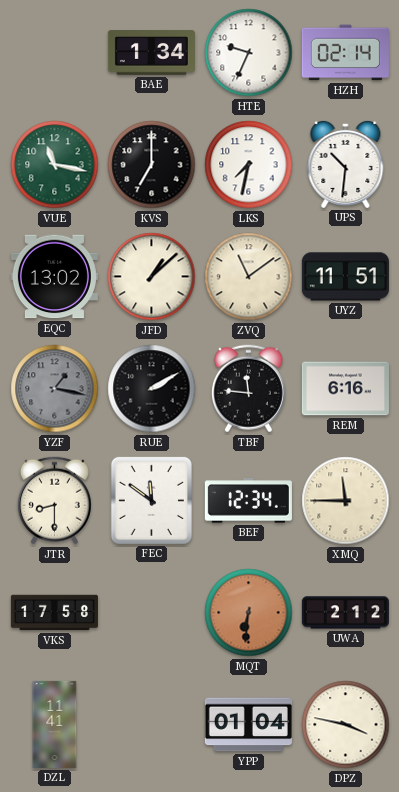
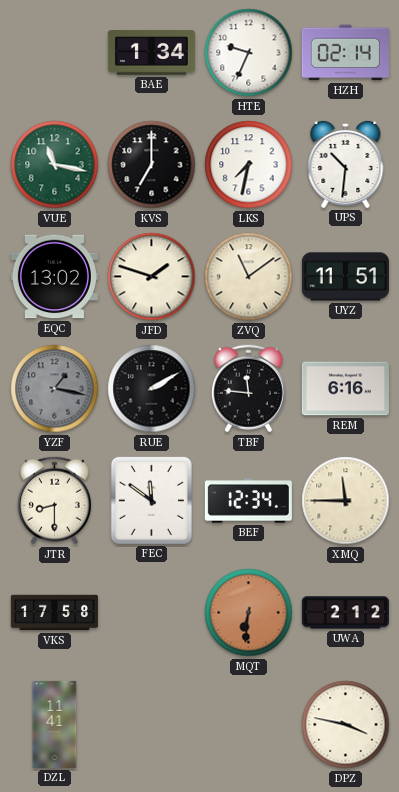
JFD: 1:08 -> 1:48 (152, 277)
YPP: 01:04 -> none (248, 725)
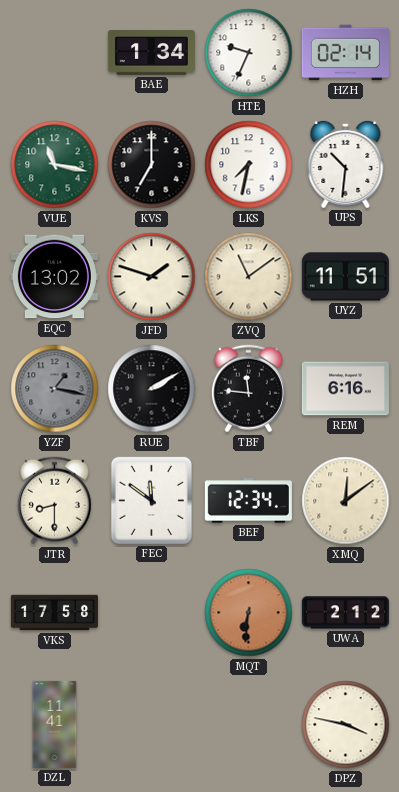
XMQ: 11:45 -> 12:09 (346, 501)
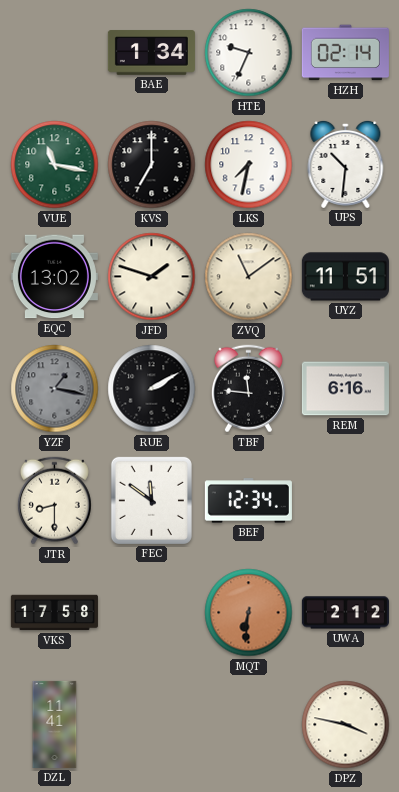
XMQ: 12:09 -> none (346, 501)
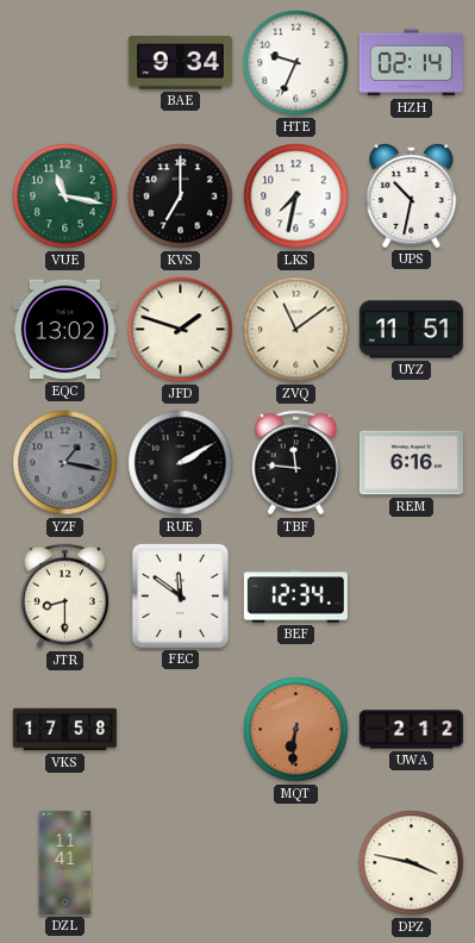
BAE: 1:34 -> 9:34 (180, 63)
UPS: 10:31 -> 10:32 (412, 195)
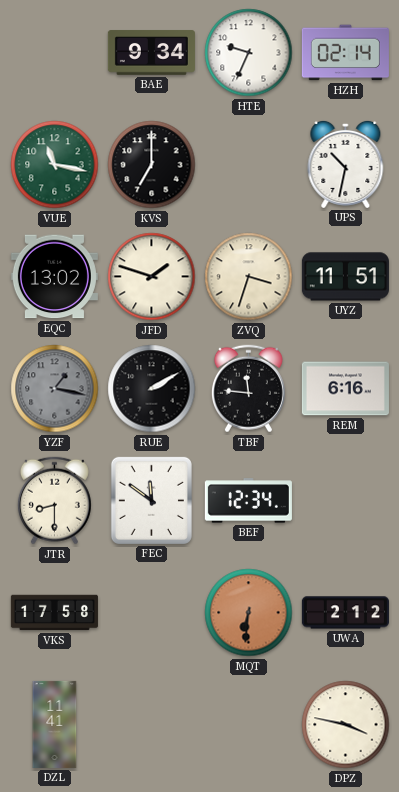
LKS: 7:32 -> none (296, 196)
ZVQ: 11:09 -> 3:33 (249, 277)
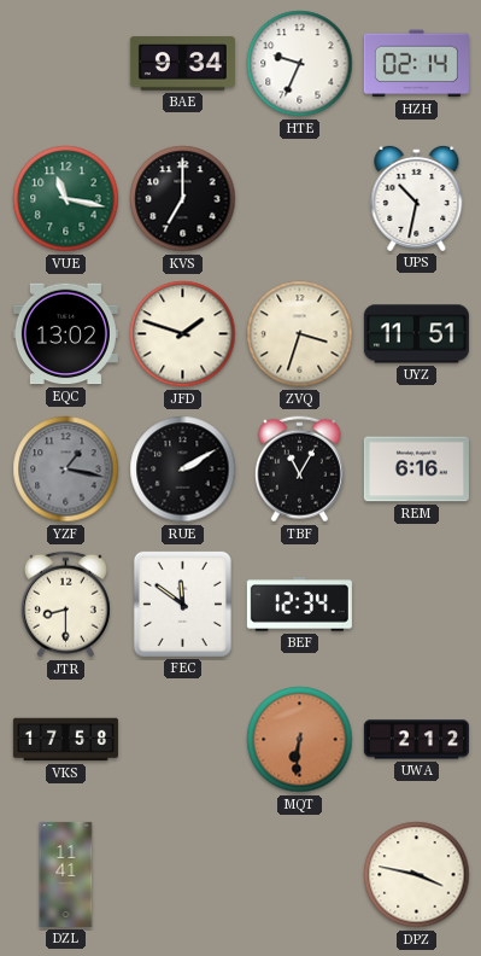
TBF: 11:46 -> 11:05 (299, 470)
